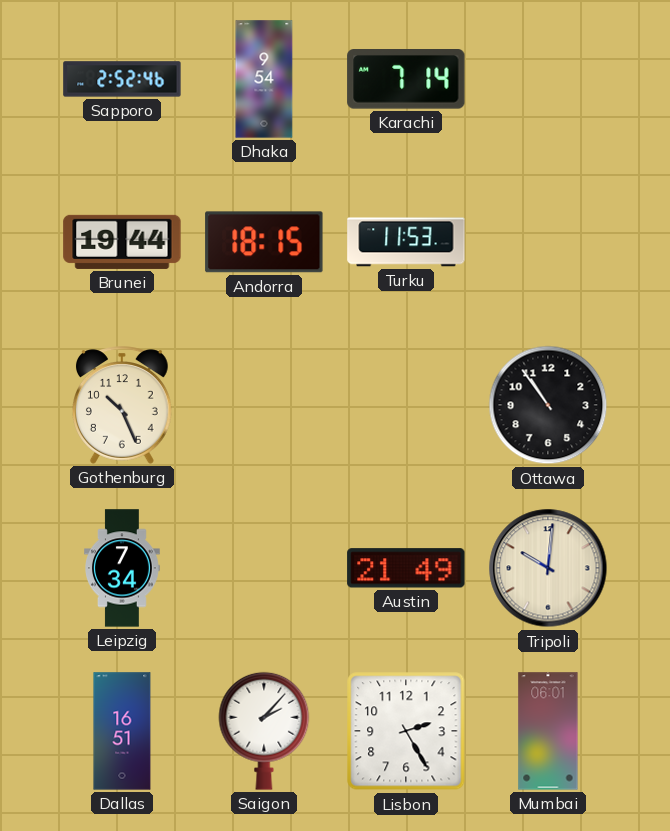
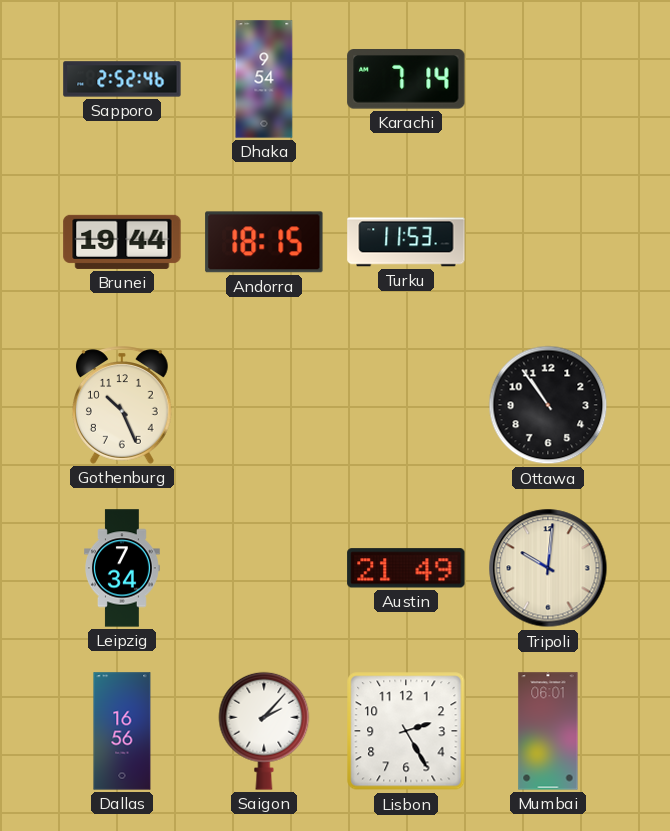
Dallas: 16:51 -> 16:56 (122, 731)
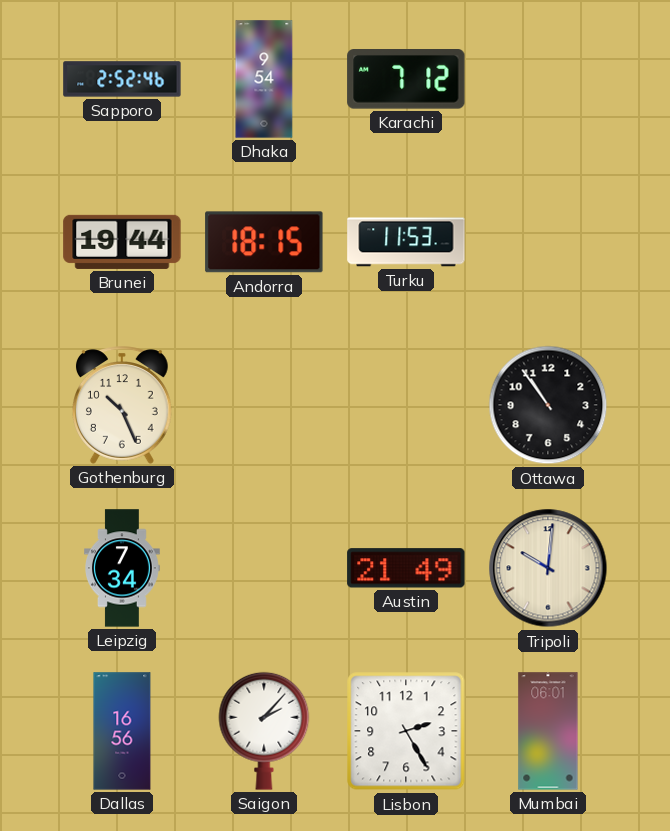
Karachi: 7:14 -> 7:12 (406, 80)
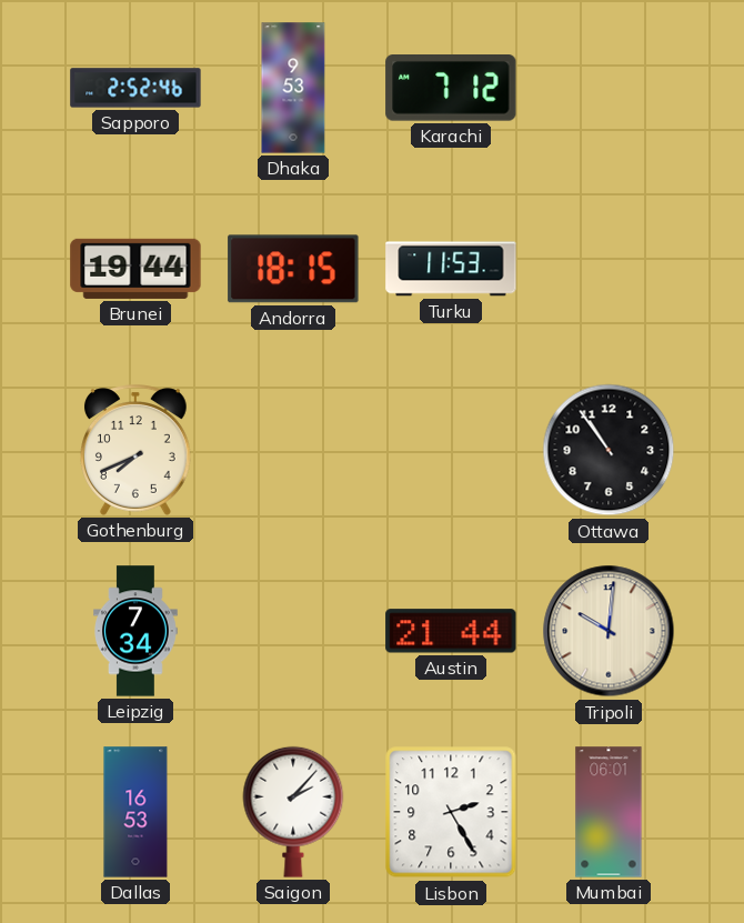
Dhaka: 9:54 -> 9:53 (293, 88)
Gothenburg: 10:26 -> 7:41 (137, 450)
Austin: 21:49 -> 21:44 (451, 631)
Dallas: 16:56 -> 16:53 (135, 812)
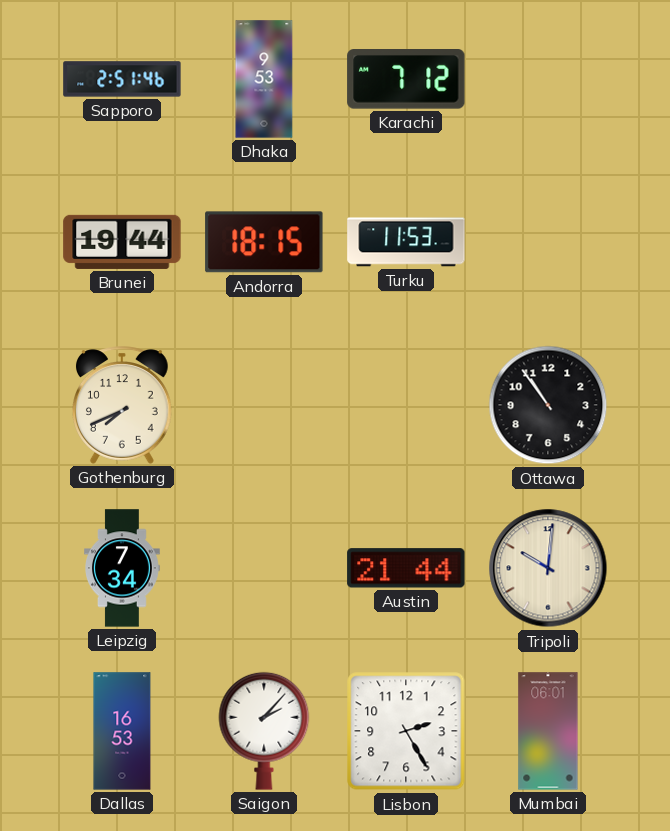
Sapporo: 2:52 -> 2:51 (122, 79)
